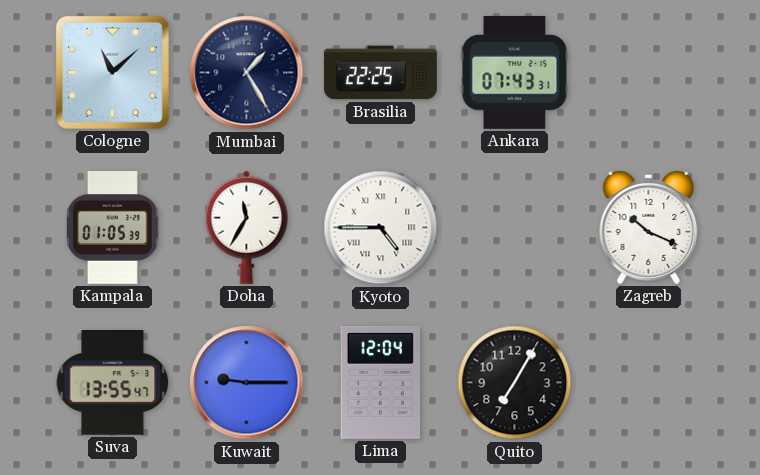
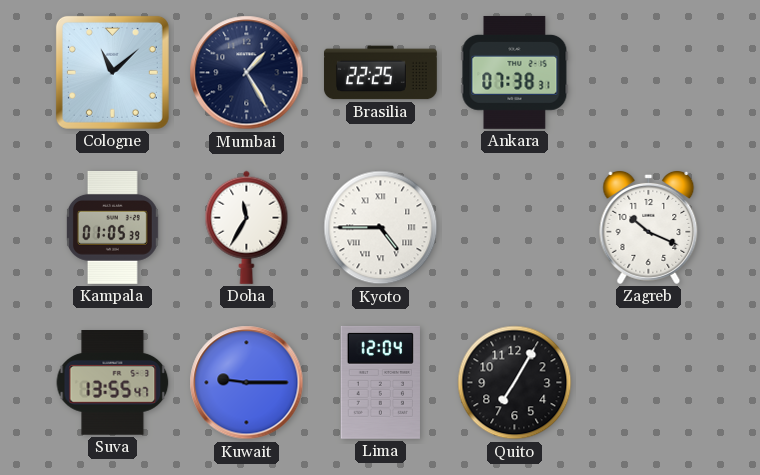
Ankara: 07:43 -> 07:38 (515, 72)
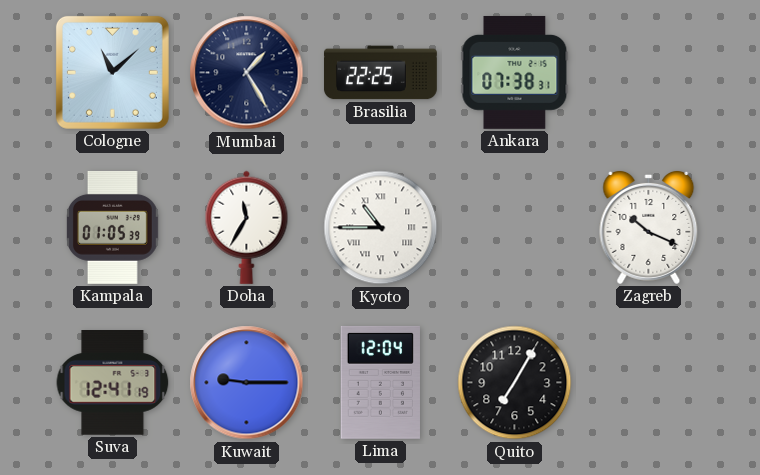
Kyoto: 4:45 -> 10:45 (381, 228)
Suva: 13:55 -> 12:41 (113, 383)
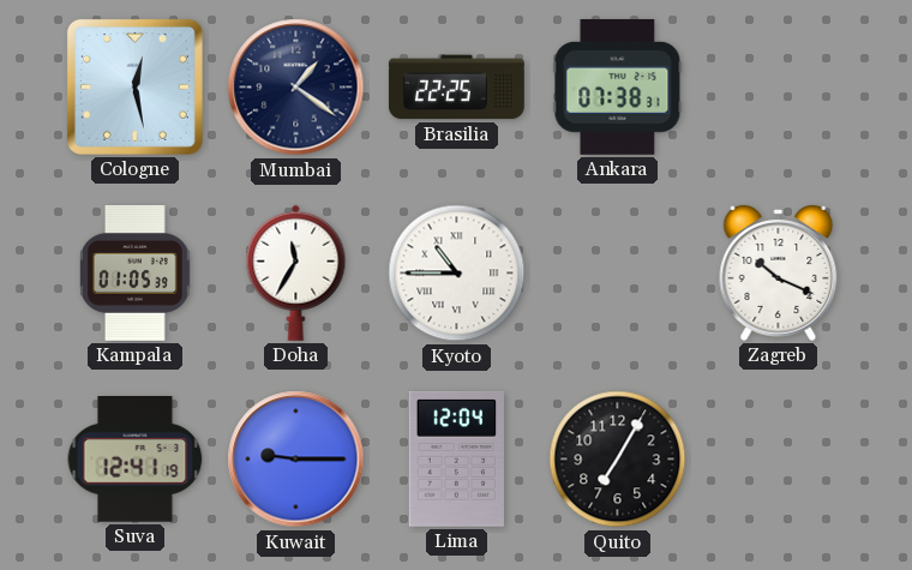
Cologne: 11:08 -> 12:28 (134, 86)
Mumbai: 1:25 -> 1:21 (296, 88)
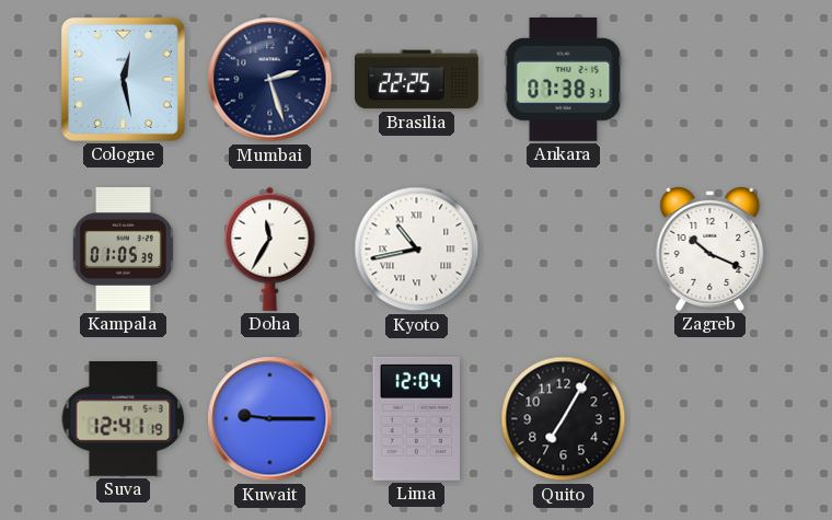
Mumbai: 1:21 -> 2:27 (270, 80)
Kyoto: 10:45 -> 10:43 (417, 250)
